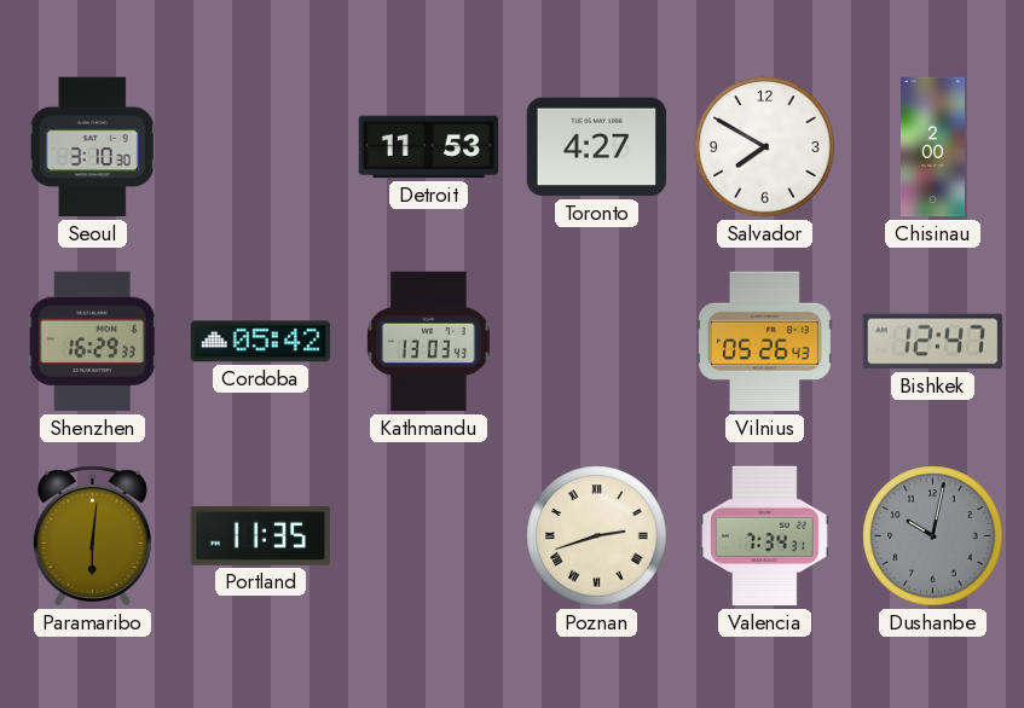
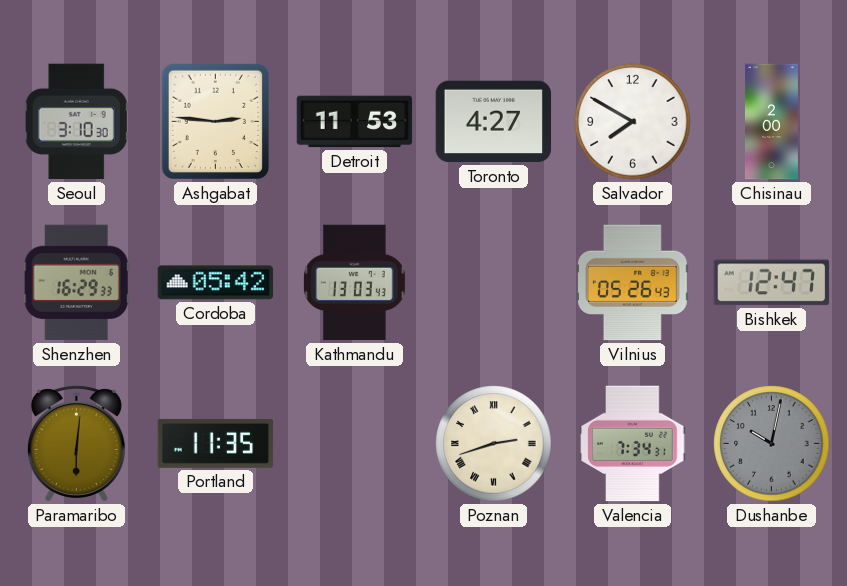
Ashgabat: none -> 2:46 (215, 121)
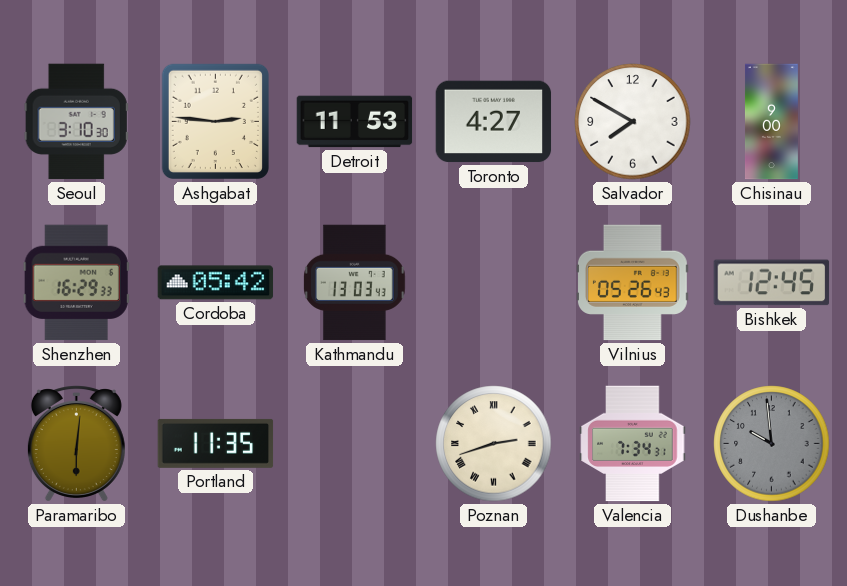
Chisinau: 2:00 -> 9:00 (771, 122)
Bishkek: 12:47 -> 12:45 (772, 283)
Dushanbe: 10:02 -> 9:59 (772, 444)
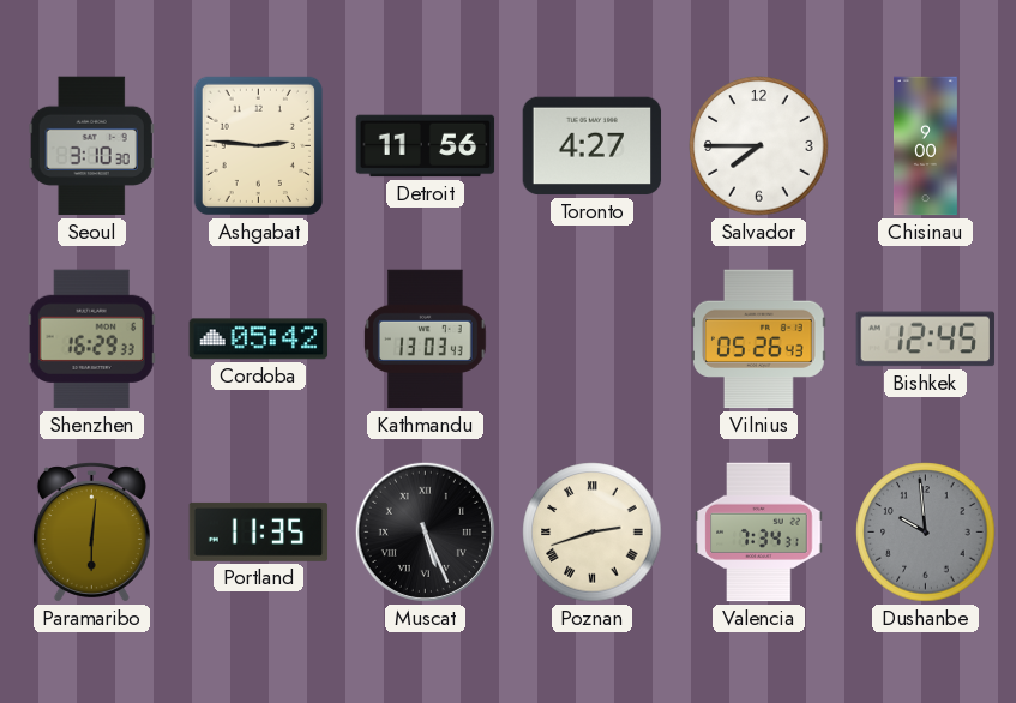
Detroit: 11:53 -> 11:56 (426, 146)
Salvador: 7:50 -> 7:45 (759, 146)
Muscat: none -> 5:26 (425, 531)
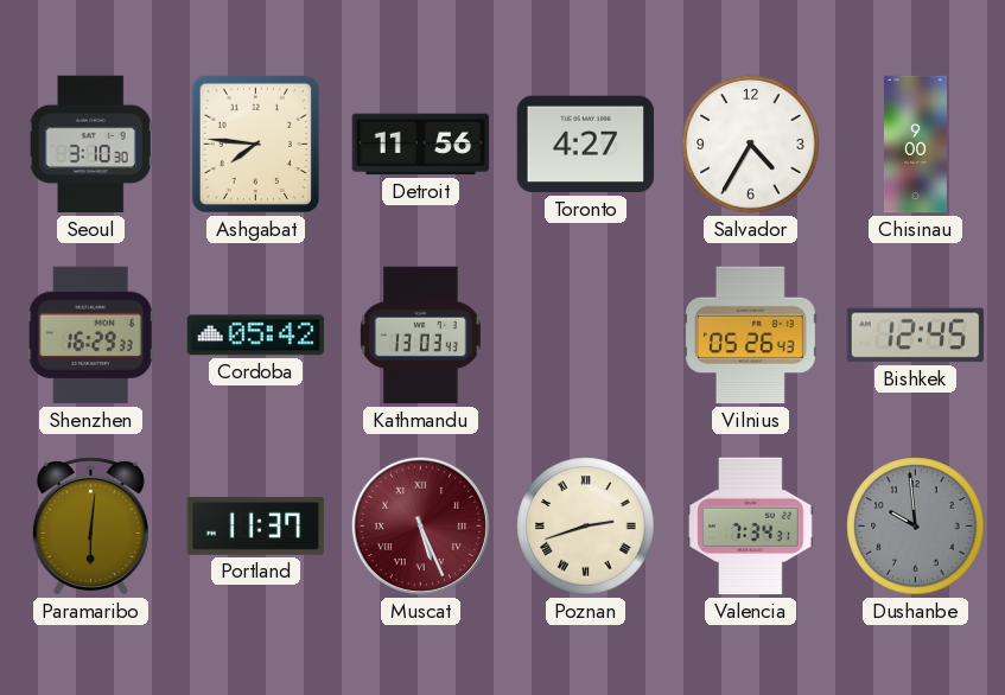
Ashgabat: 2:46 -> 7:46 (255, 144)
Salvador: 7:45 -> 4:35 (751, 145)
Portland: 11:35 -> 11:37 (256, 525)
Muscat dial: black -> burgundy (420, 525)
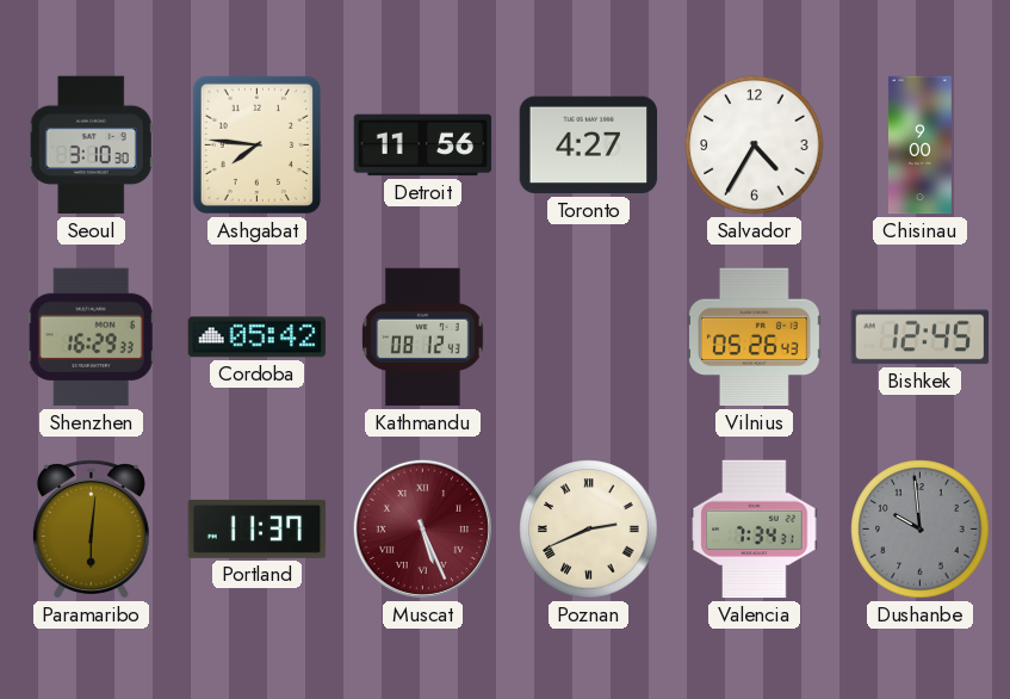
Kathmandu: 13:03 -> 08:12 (423, 338)
Poznan: 2:42 -> 2:41 (589, 530)
